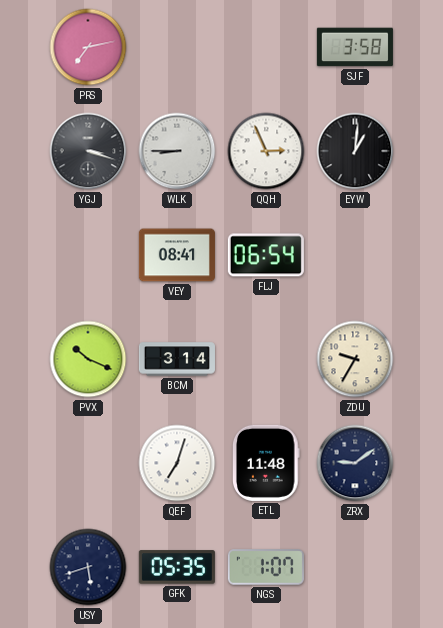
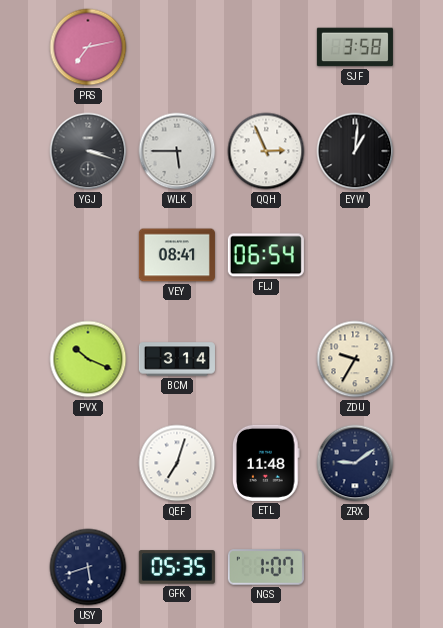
WLK: 8:45 -> 5:45 (177, 151)
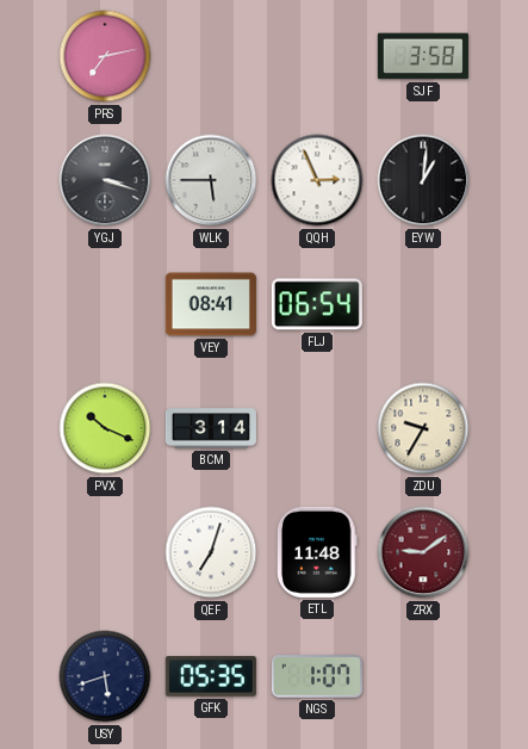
ZRX dial: navy -> burgundy (423, 552)
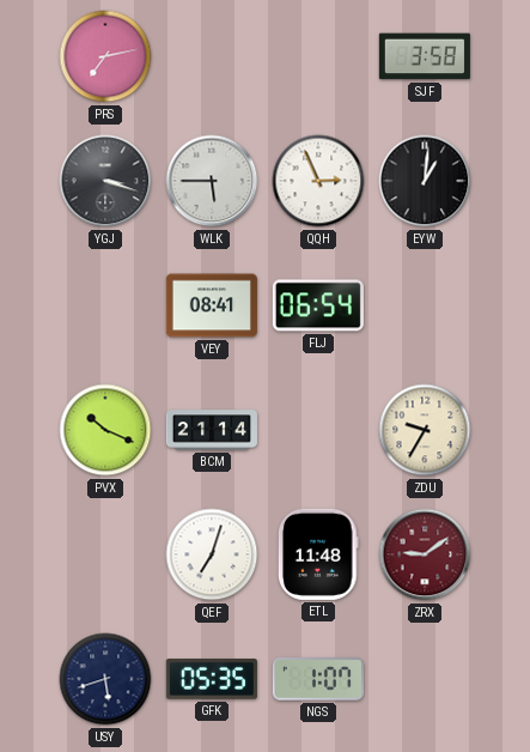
BCM: 3:14 -> 21:14 (212, 430)
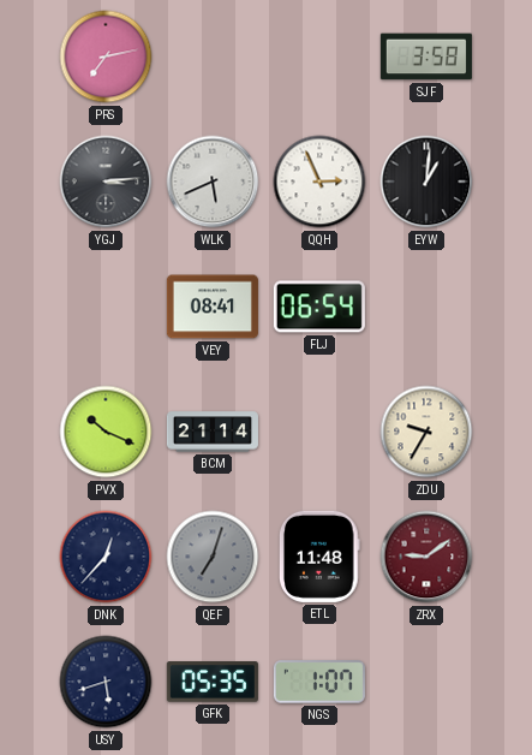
YGJ: 3:18 -> 3:14 (106, 182)
WLK: 5:45 -> 5:41 (213, 182)
DNK: none -> 12:37 (106, 557)
QEF dial: white -> grey (213, 557)
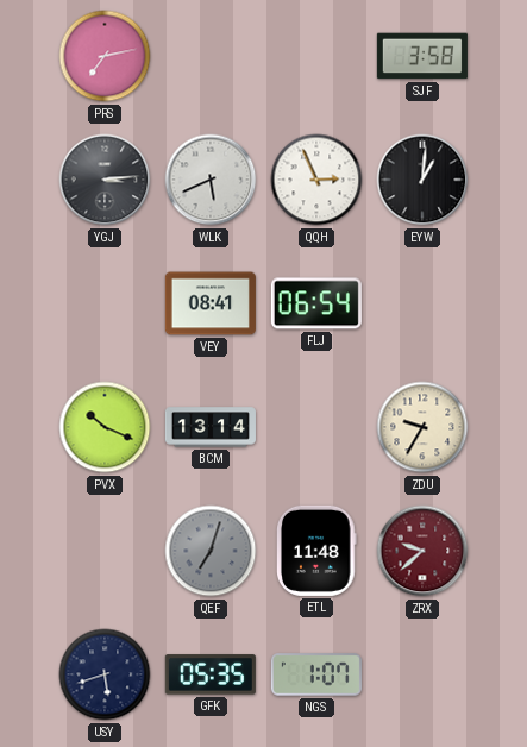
BCM: 21:14 -> 13:14 (211, 427)
DNK: 12:37 -> none (106, 557)
ZRX: 9:09 -> 9:38 (422, 551)
